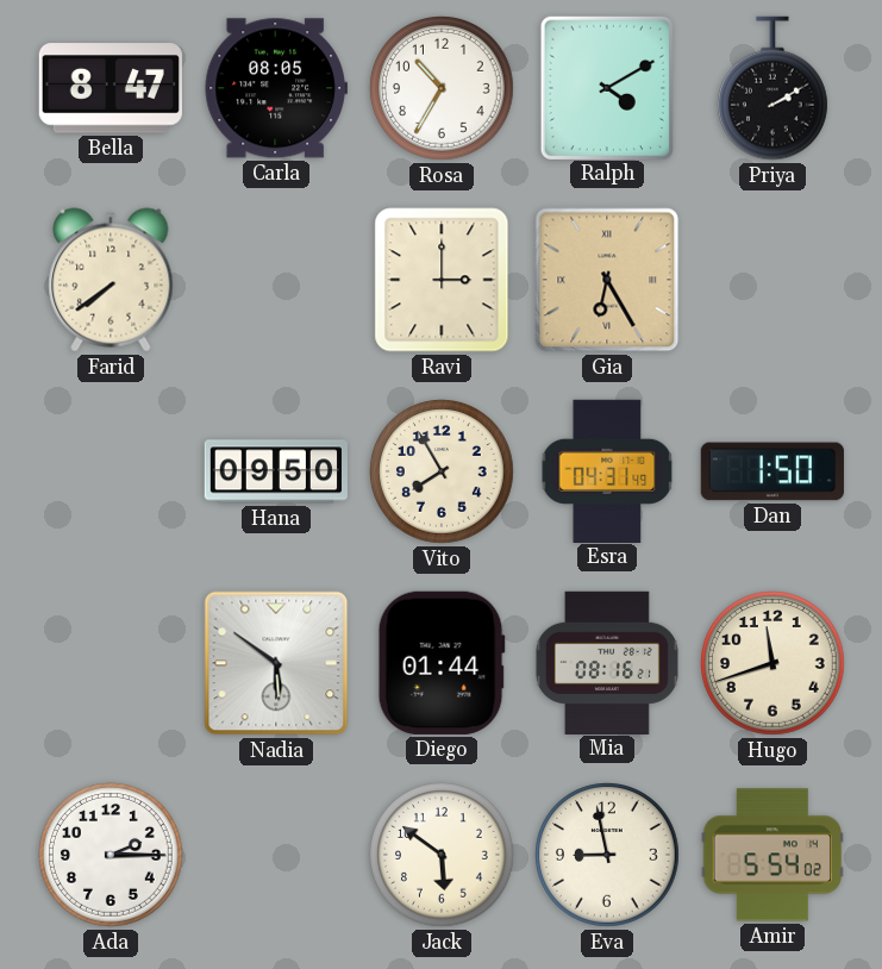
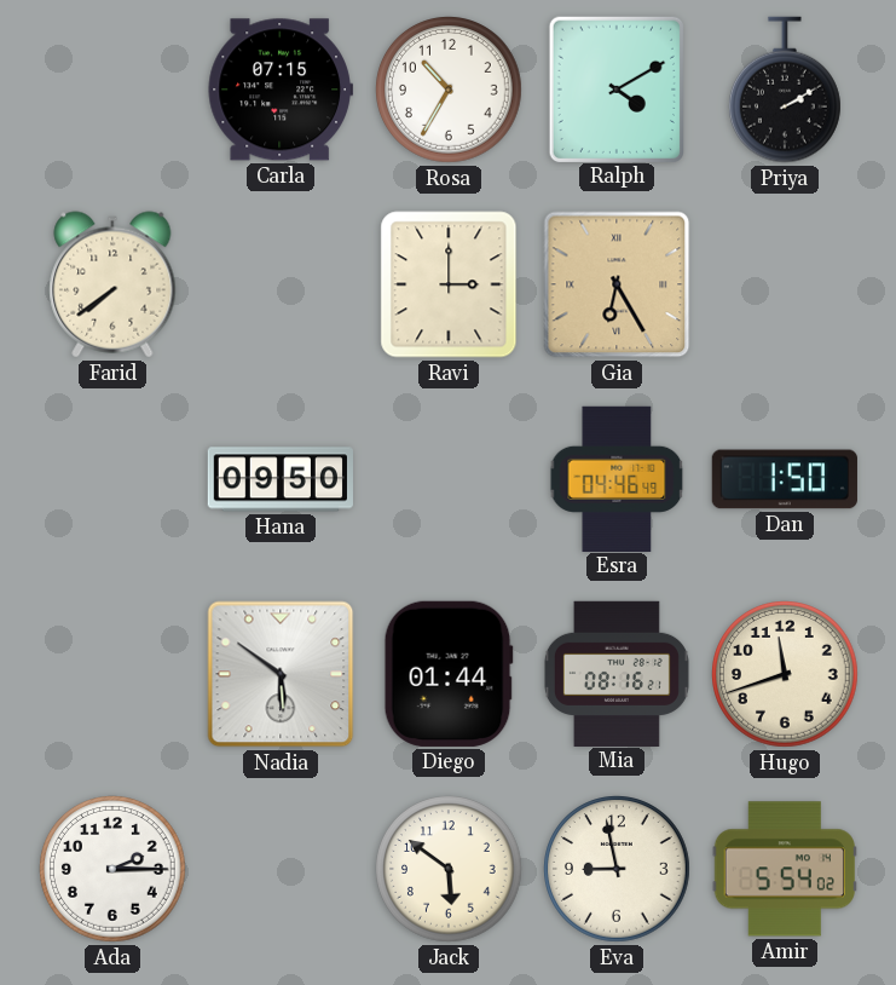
Bella: 8:47 -> none (111, 88)
Carla: 08:05 -> 07:15 (281, 90)
Vito: 7:55 -> none (442, 471)
Esra: 04:31 -> 04:46 (617, 478)
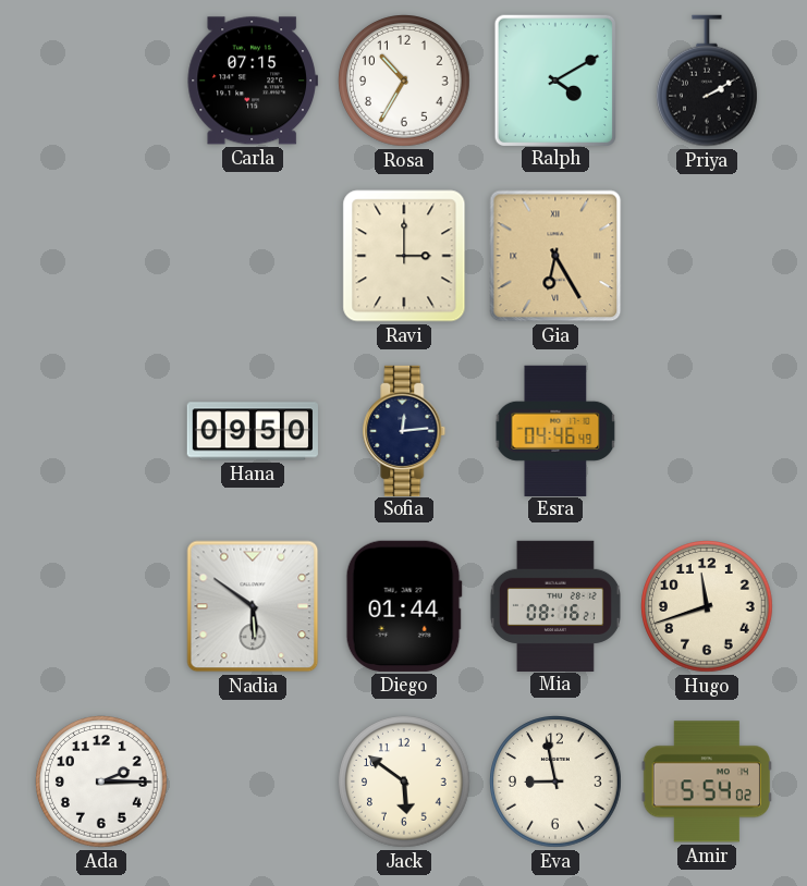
Farid: 7:39 -> none (112, 284)
Sofia: none -> 12:14 (404, 430)
Dan: 1:50 -> none (785, 479)
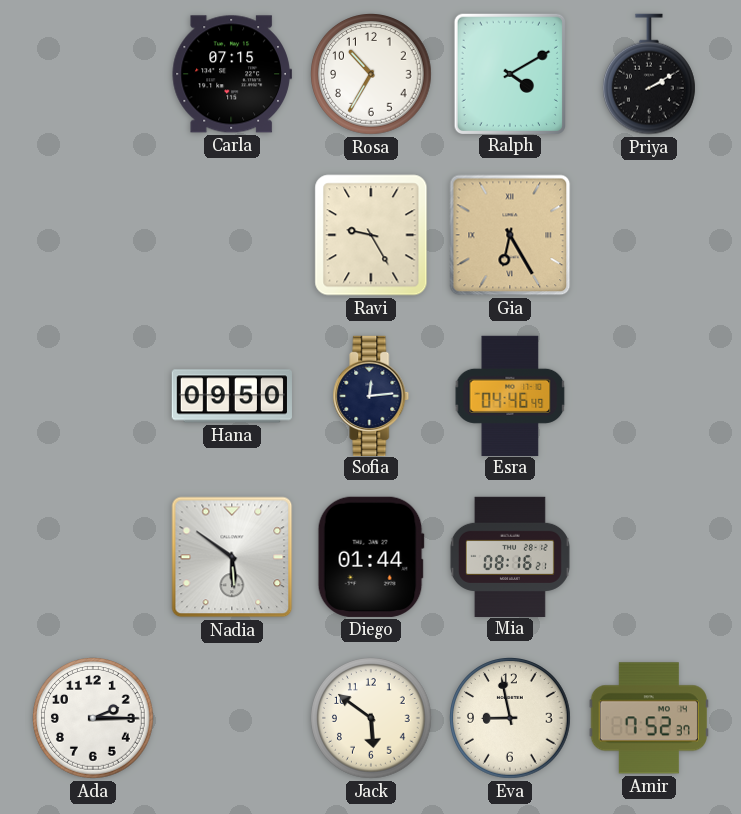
Ravi: 3:00 -> 9:25 (371, 235)
Hugo: 11:42 -> none (707, 606)
Amir: 5:54 -> 7:52 (649, 718)
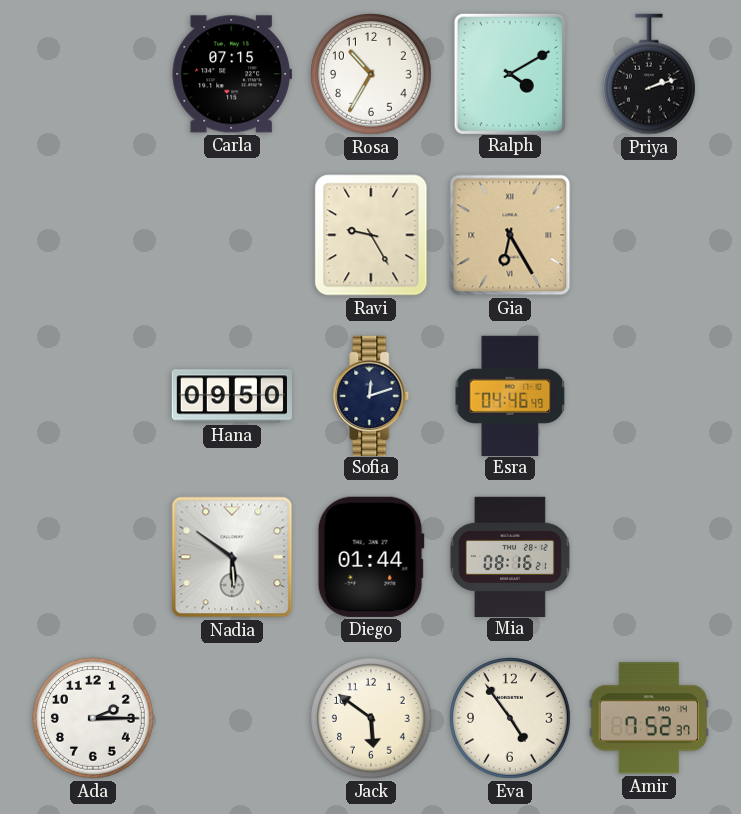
Priya: 2:10 -> 2:12 (649, 74)
Sofia: 12:14 -> 12:12 (371, 395)
Eva: 8:58 -> 4:54 (510, 718)
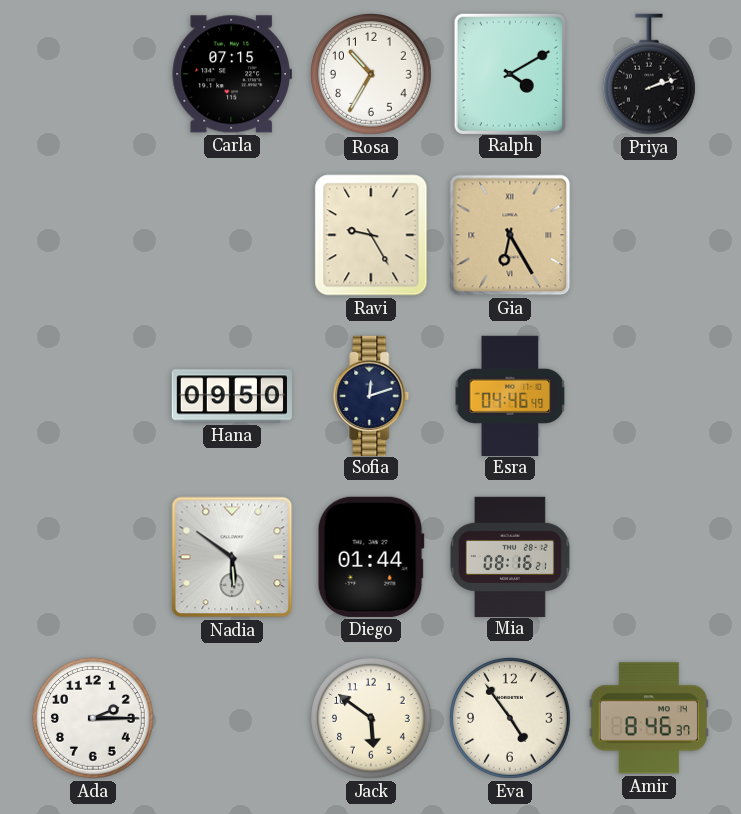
Amir: 7:52 -> 8:46 (649, 718)
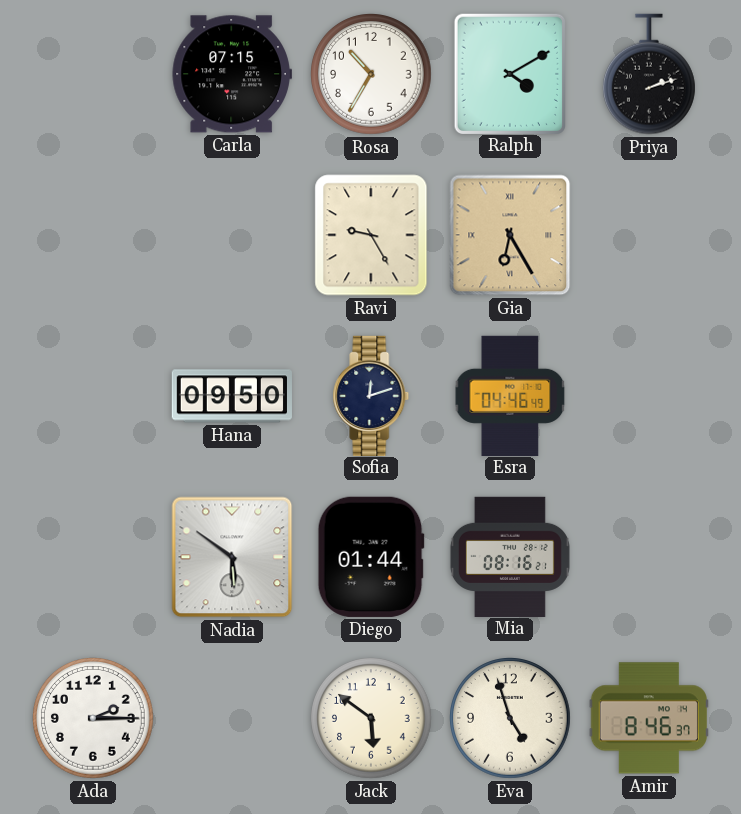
Eva: 4:54 -> 4:57 (510, 718)
